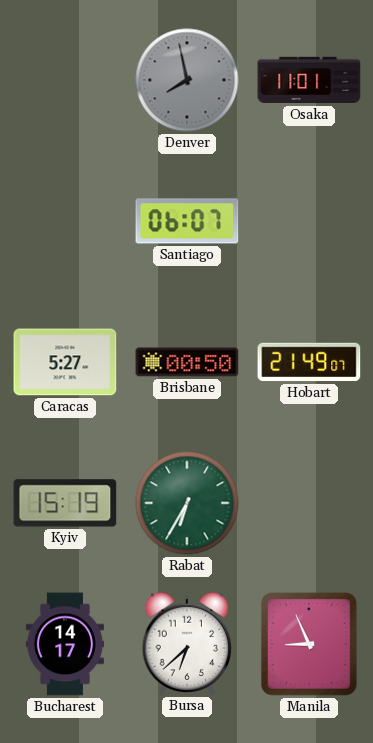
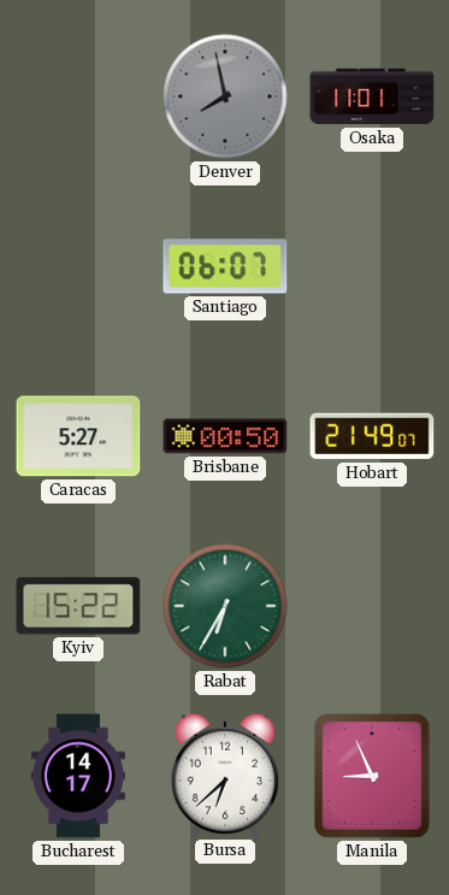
Kyiv: 15:19 -> 15:22 (78, 606)
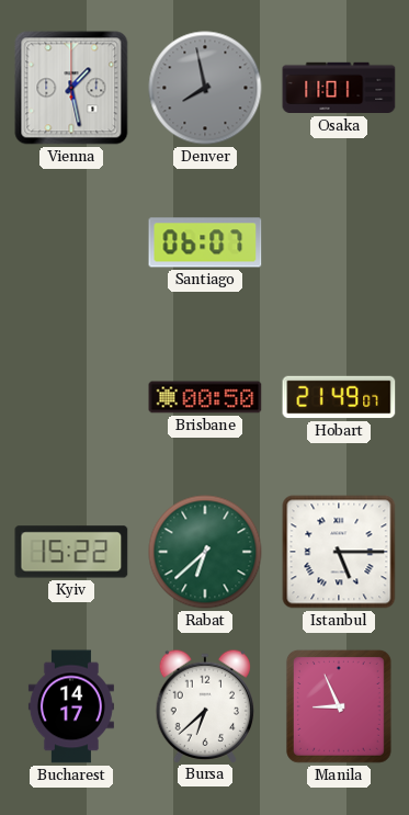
Vienna: none -> 1:28 (71, 88)
Caracas: 5:27 -> none (78, 436)
Rabat: 6:35 -> 6:38 (205, 552)
Istanbul: none -> 5:15 (339, 552)
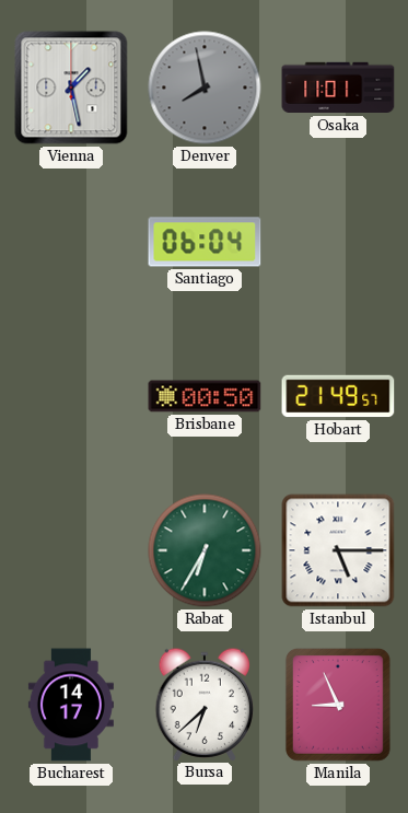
Santiago: 06:07 -> 06:04 (205, 242)
Hobart: 21:49:07 -> 21:49:57 (338, 396)
Kyiv: 15:22 -> none (71, 552)
Rabat: 6:38 -> 6:35 (205, 550)
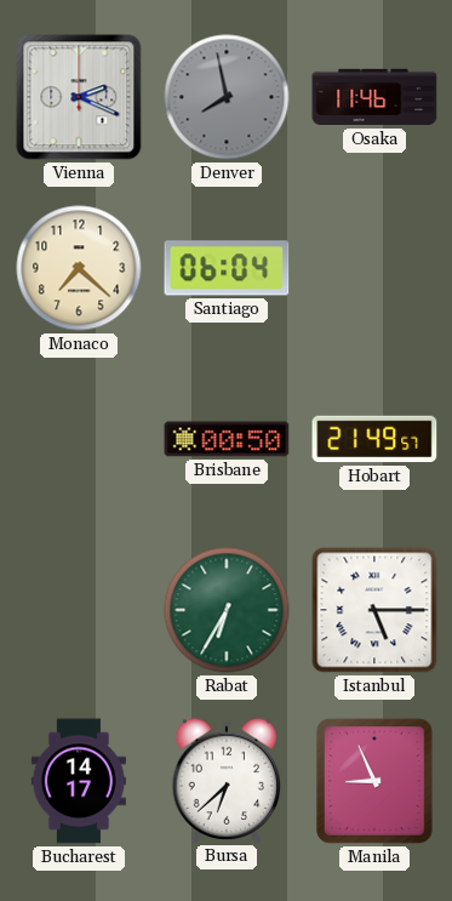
Vienna: 1:28 -> 2:19 (79, 97)
Osaka: 11:01 -> 11:46 (374, 97)
Monaco: none -> 7:22 (79, 268)
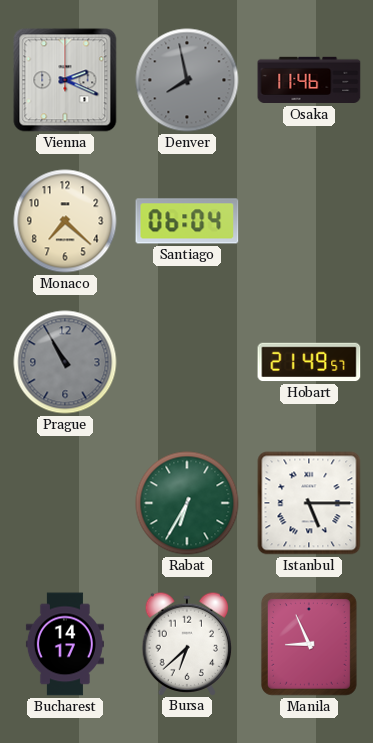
Prague: none -> 10:55 (65, 362)
Brisbane: 00:50 -> none (227, 439)
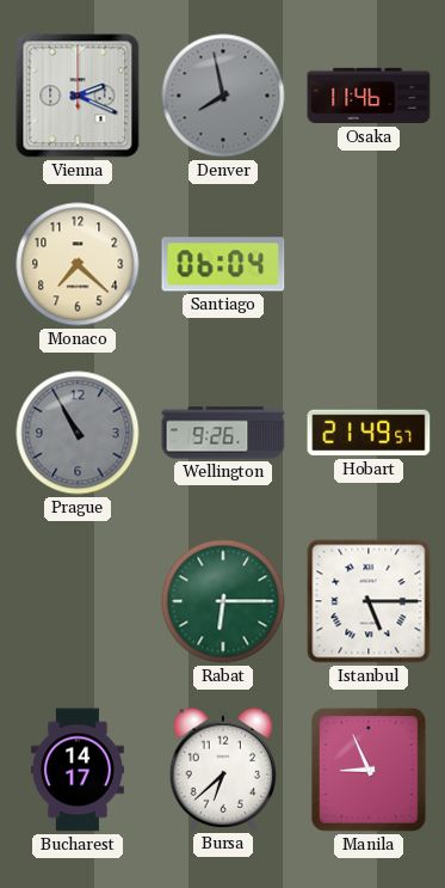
Wellington: none -> 9:26 (223, 433)
Rabat: 6:35 -> 6:15 (223, 601)
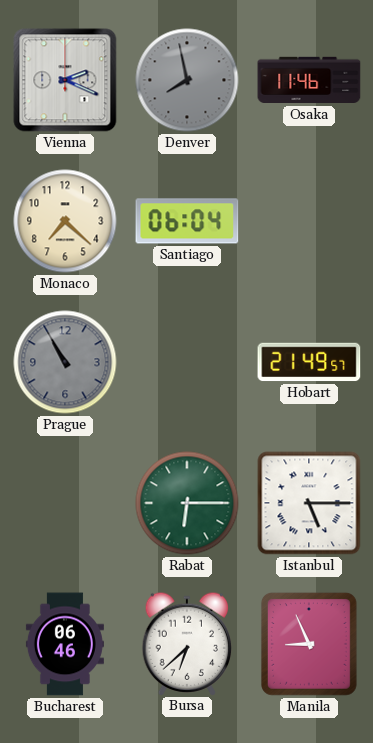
Wellington: 9:26 -> none (223, 433)
Bucharest: 14:17 -> 06:46 (65, 644)
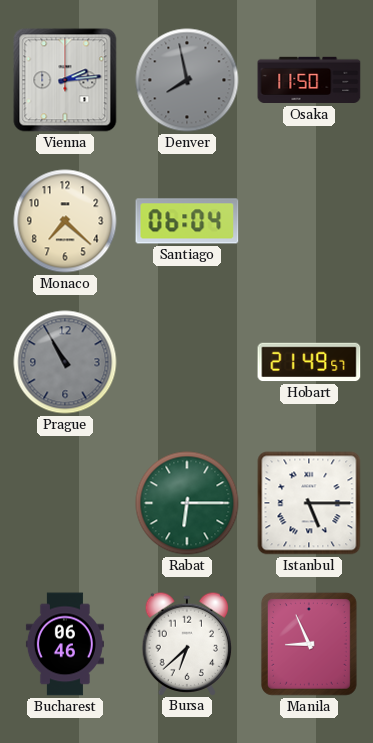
Vienna: 2:19 -> 2:14 (65, 80)
Osaka: 11:46 -> 11:50 (309, 80)
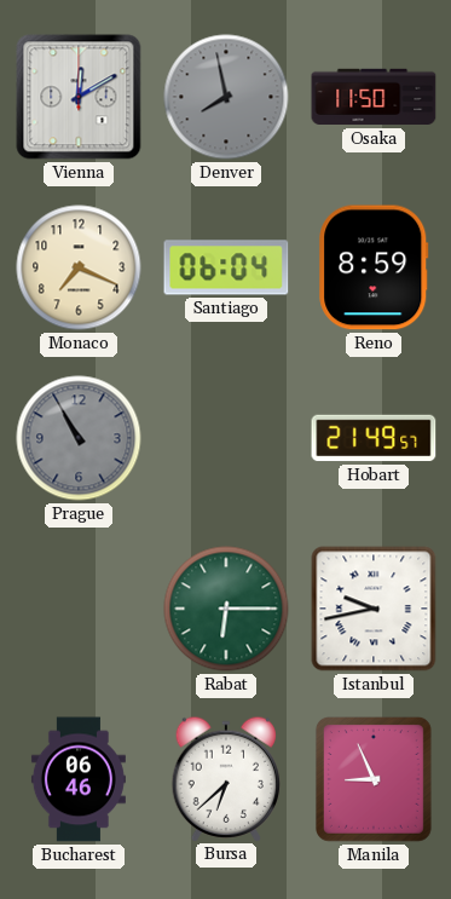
Vienna: 2:14 -> 12:10 (79, 97)
Monaco: 7:22 -> 7:19 (79, 267)
Reno: none -> 8:59 (374, 267)
Istanbul: 5:15 -> 9:43 (374, 609)
